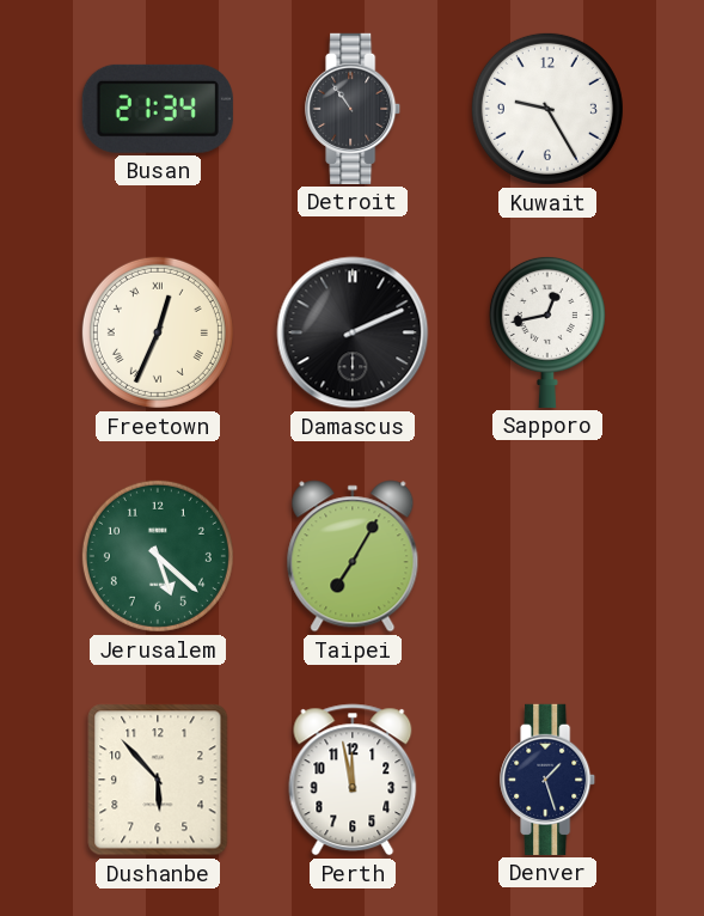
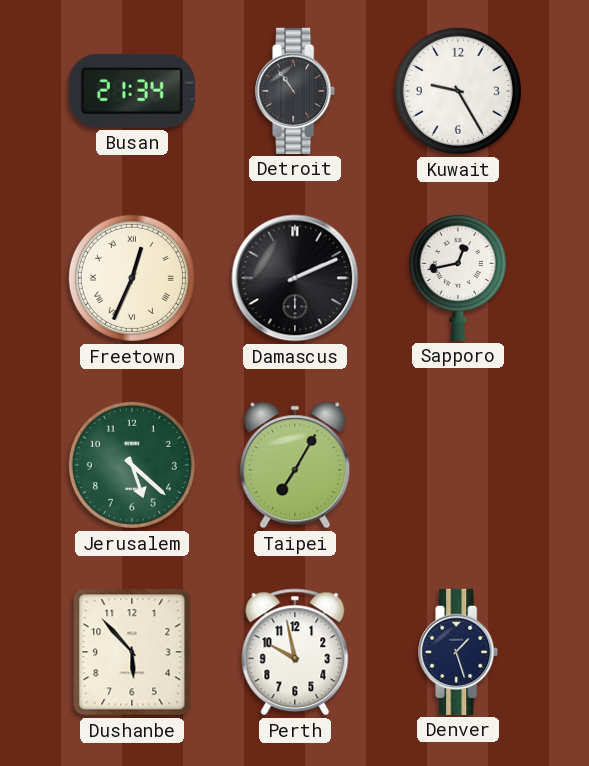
Perth: 11:58 -> 9:58 (295, 652)
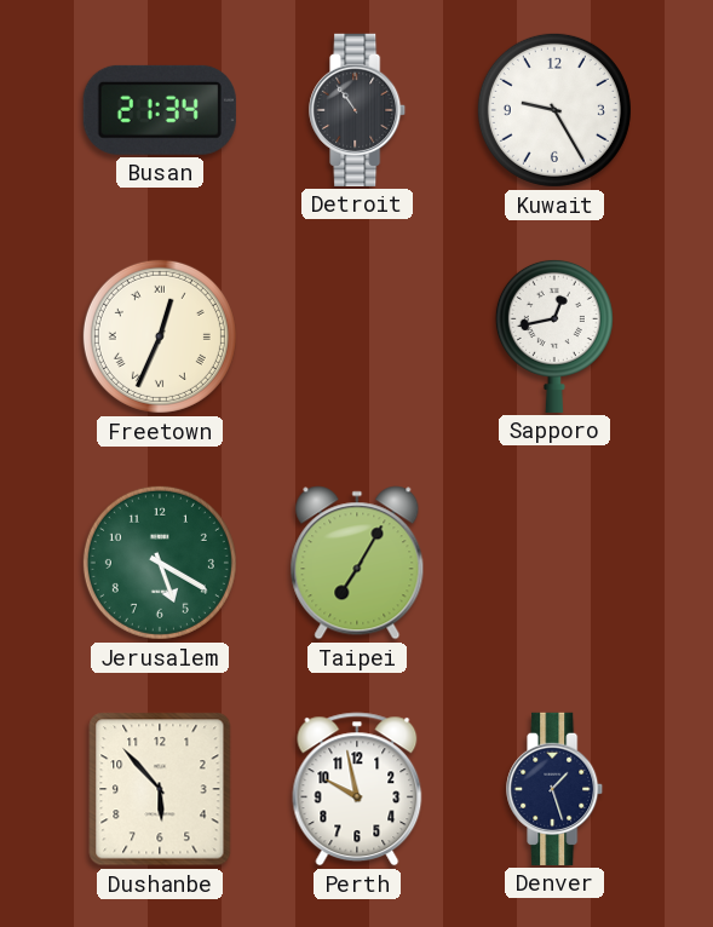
Damascus: 2:11 -> none (295, 278)
Jerusalem: 5:22 -> 5:20 (160, 563)
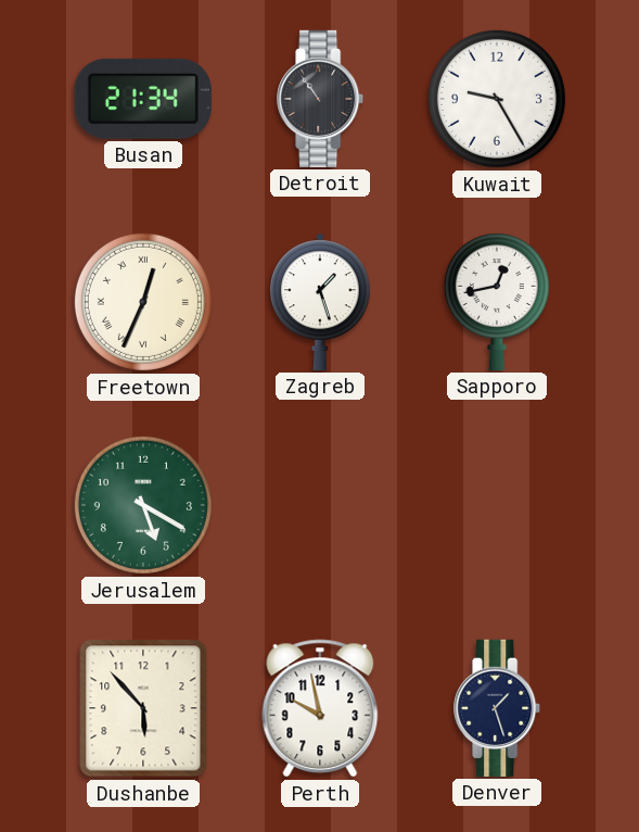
Zagreb: none -> 1:27 (321, 302)
Taipei: 7:05 -> none (357, 563)
